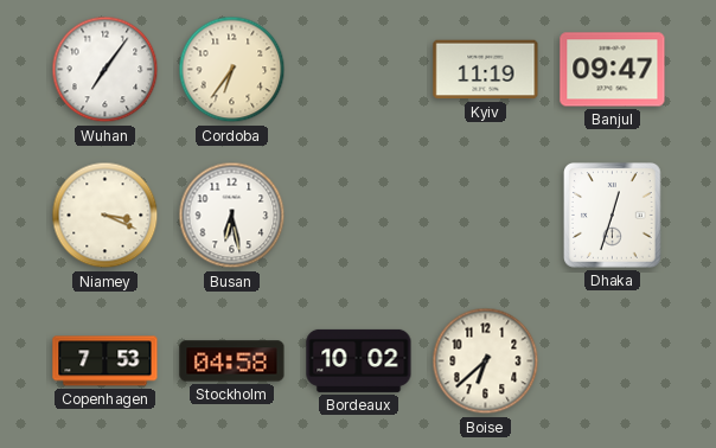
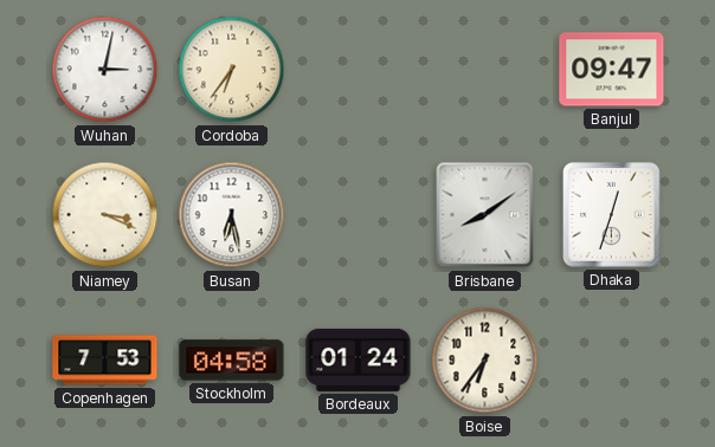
Wuhan: 7:06 -> 3:02 (105, 70)
Kyiv: 11:19 -> none (486, 70)
Brisbane: none -> 8:09 (485, 215)
Bordeaux: 10:02 -> 01:24 (359, 359)
Boise: 6:38 -> 6:36 (485, 361)
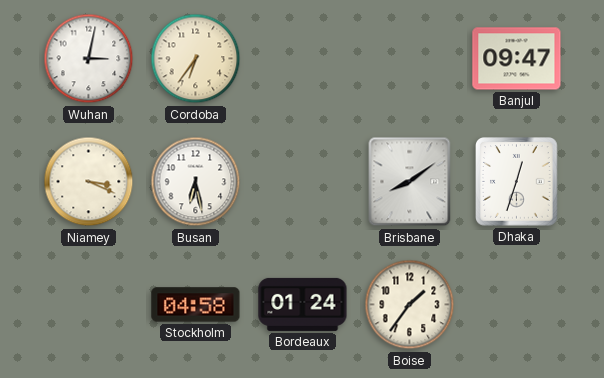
Copenhagen: 7:53 -> none (105, 361)
Boise: 6:36 -> 1:36 (410, 305)
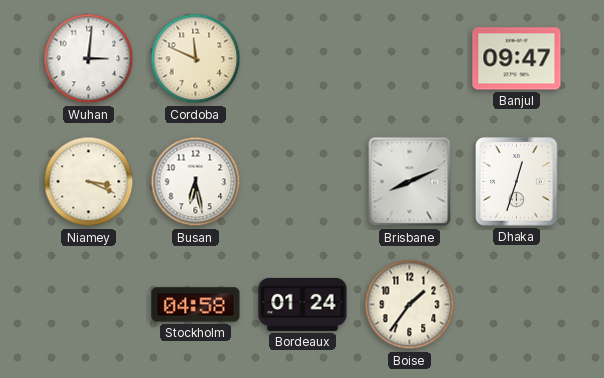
Wuhan: 3:02 -> 3:01 (89, 59)
Cordoba: 6:36 -> 11:49 (196, 59)
Brisbane: 8:09 -> 8:11 (410, 182)
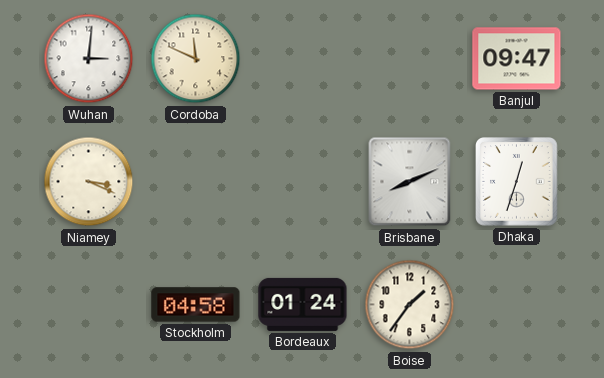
Busan: 6:28 -> none (196, 182)
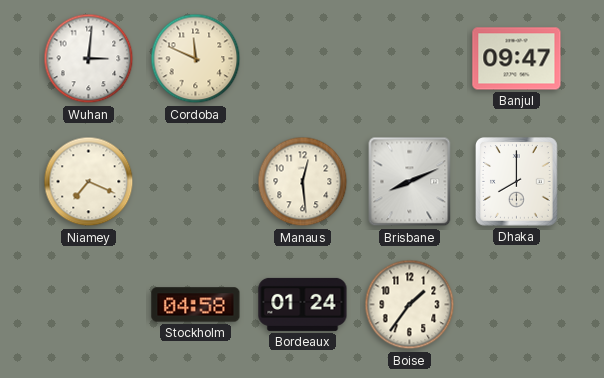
Niamey: 3:19 -> 7:19 (89, 182)
Manaus: none -> 12:29 (303, 182)
Dhaka: 12:33 -> 8:00 (517, 182)
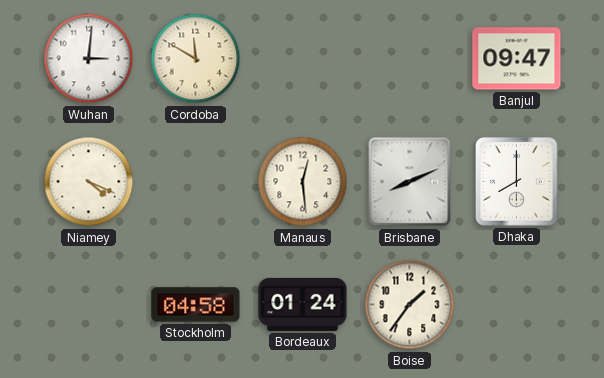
Cordoba: 11:49 -> 11:50 (196, 59)
Niamey: 7:19 -> 4:19 (89, 182)
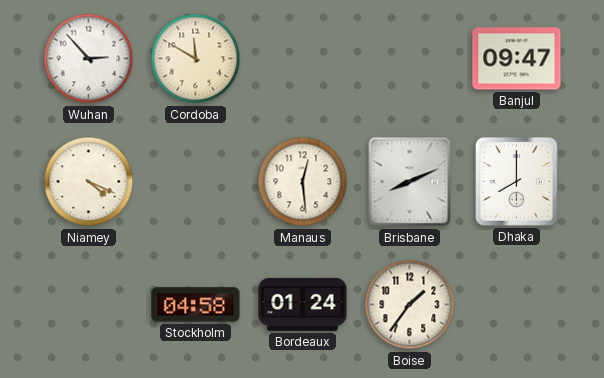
Wuhan: 3:01 -> 2:53 (89, 59)
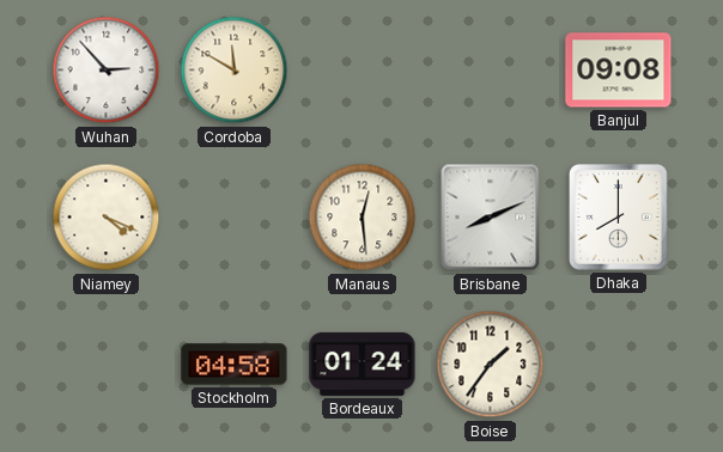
Banjul: 09:47 -> 09:08 (619, 71)
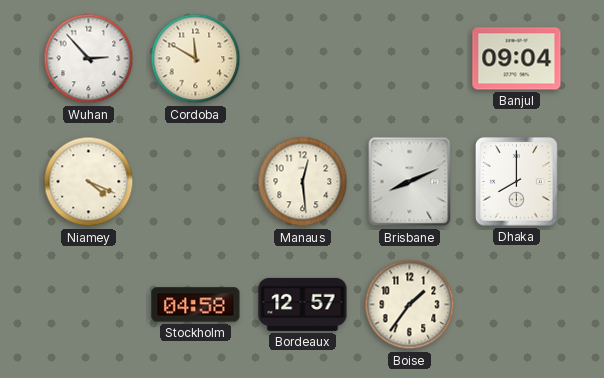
Banjul: 09:08 -> 09:04 (517, 59)
Bordeaux: 01:24 -> 12:57 (303, 304)
